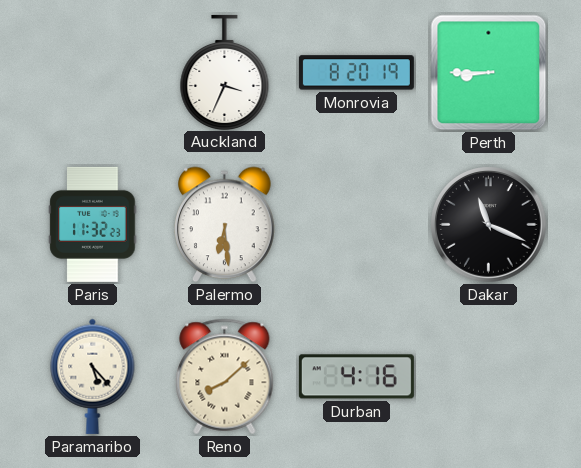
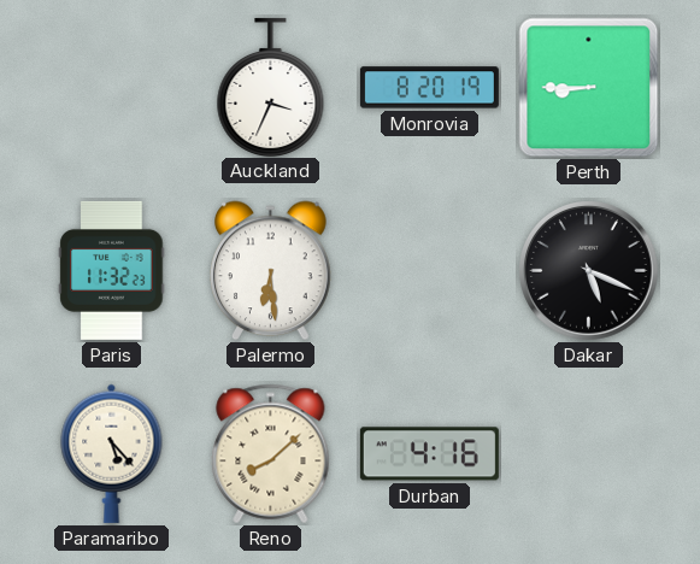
Dakar: 11:19 -> 5:19 (589, 271)
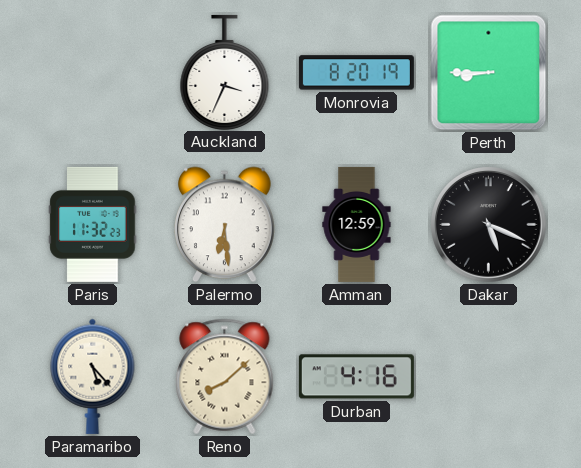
Amman: none -> 12:59 (357, 224)
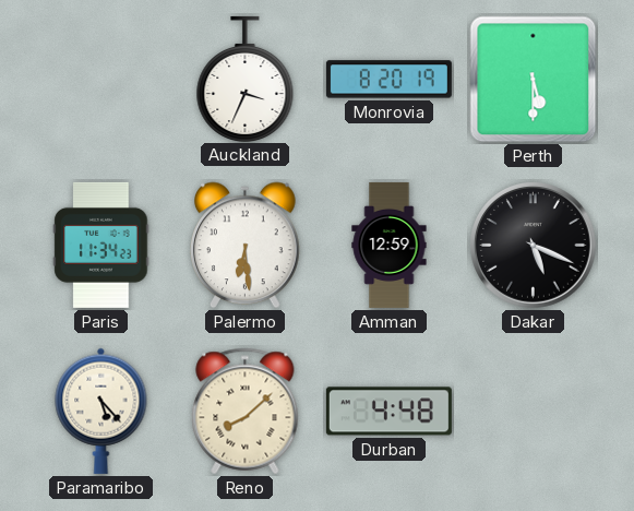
Perth: 8:45 -> 5:30 (534, 80)
Paris: 11:32 -> 11:34 (101, 245)
Durban: 4:16 -> 4:48 (388, 412)
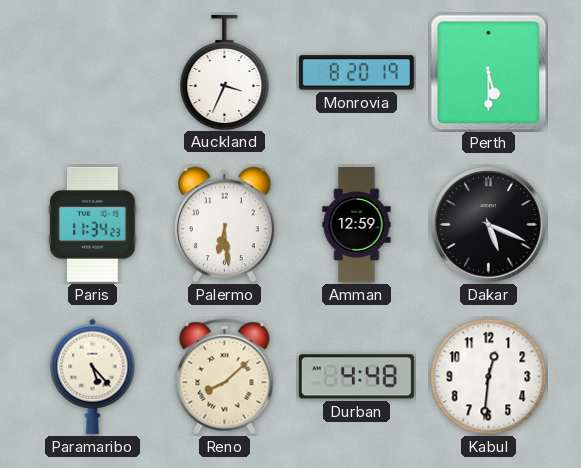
Kabul: none -> 12:31 (489, 377)
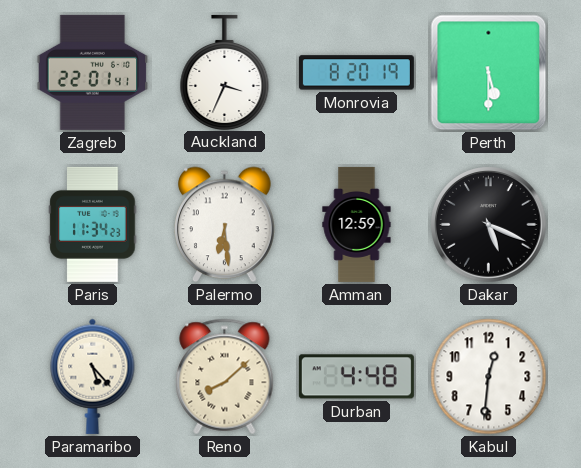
Zagreb: none -> 22:01 (93, 72)
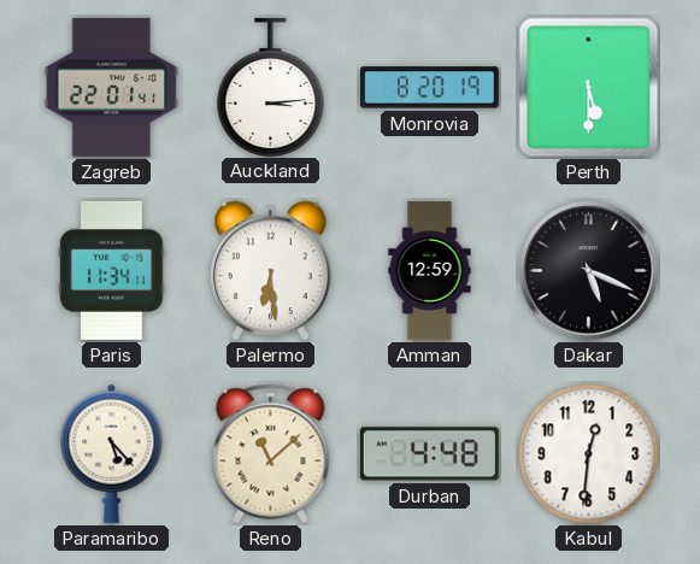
Auckland: 3:34 -> 3:14 (271, 87)
Paris: 11:34:23 -> 11:34:11 (112, 270)
Reno: 8:08 -> 11:08 (271, 454)
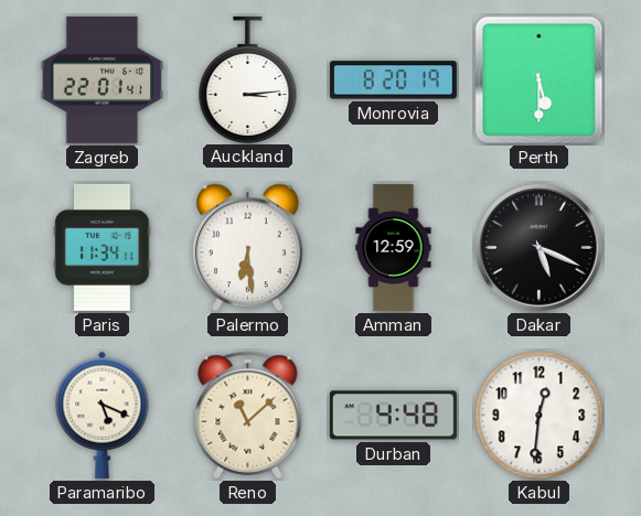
Paramaribo: 5:23 -> 5:19 (103, 415)
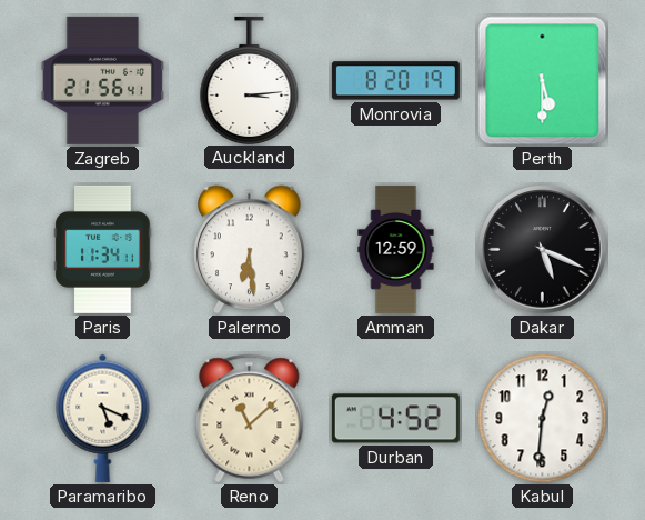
Zagreb: 22:01 -> 21:56 (103, 80)
Durban: 4:48 -> 4:52 (395, 419)
